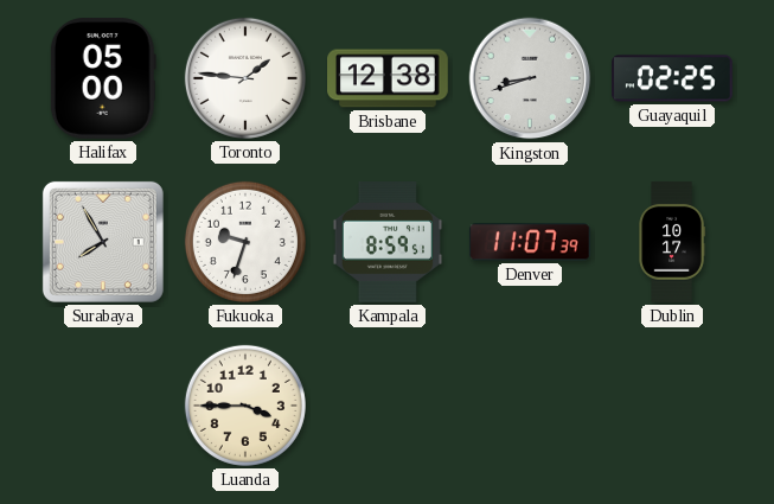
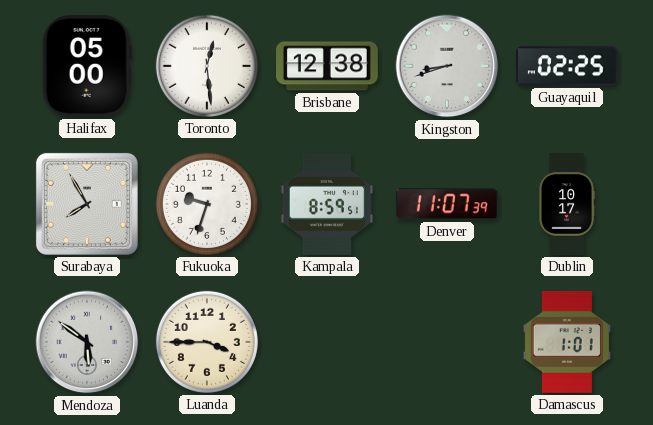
Toronto: 1:46 -> 12:29 (207, 66)
Mendoza: none -> 5:51 (87, 342)
Damascus: none -> 1:01 (567, 342)
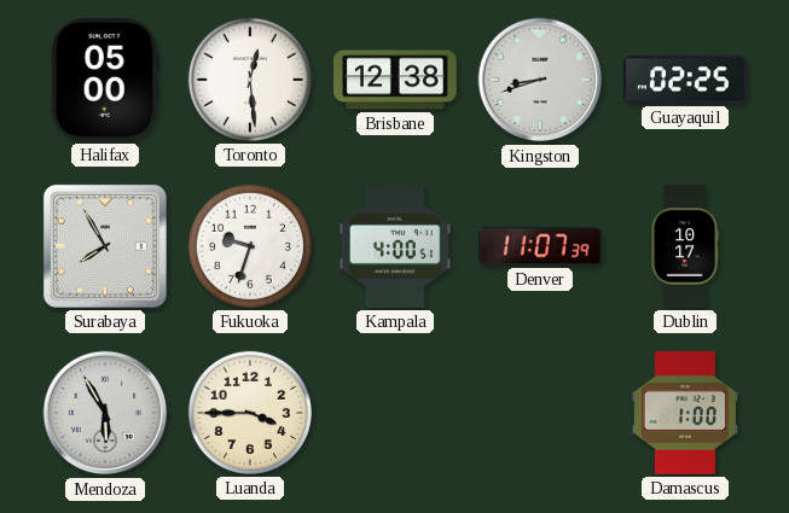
Kampala: 8:59 -> 4:00 (394, 247)
Mendoza: 5:51 -> 5:55 (105, 413)
Damascus: 1:01 -> 1:00 (685, 413)
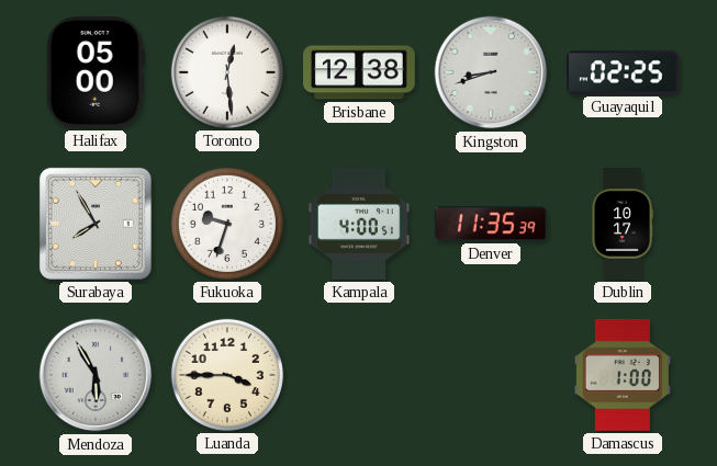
Denver: 11:07 -> 11:35 (491, 224)
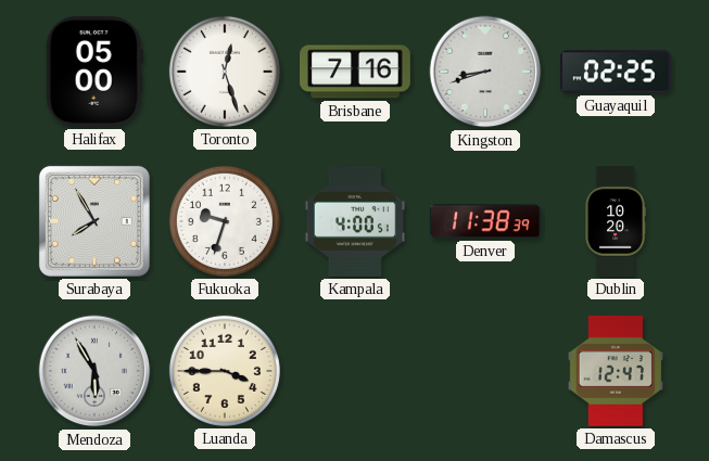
Toronto: 12:29 -> 12:27 (225, 72)
Brisbane: 12:38 -> 7:16 (356, 72)
Denver: 11:35 -> 11:38 (485, 221)
Dublin: 10:17 -> 10:20 (616, 221)
Damascus: 1:00 -> 12:47 (616, 371)
